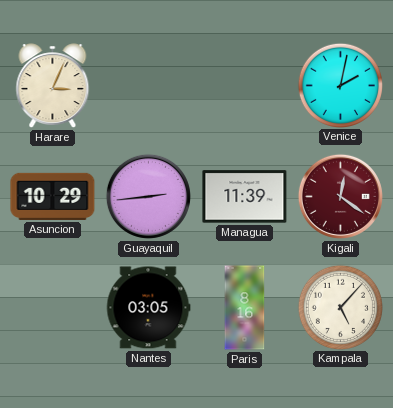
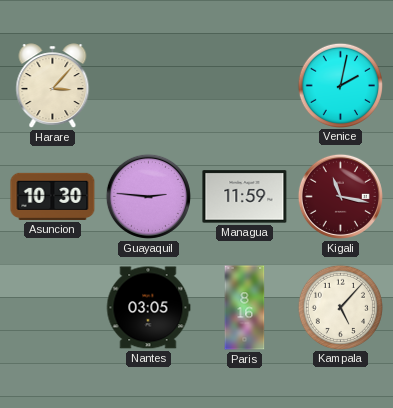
Harare: 3:04 -> 3:07 (53, 86)
Asuncion: 10:29 -> 10:30 (53, 196)
Guayaquil: 2:44 -> 2:46 (148, 196)
Managua: 11:39 -> 11:59 (245, 197)
Kigali: 12:21 -> 11:17 (340, 196)
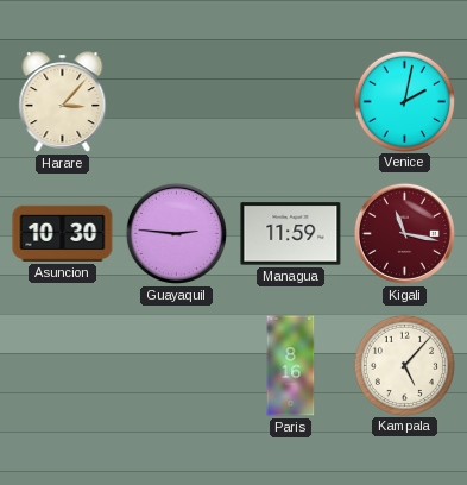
Nantes: 03:05 -> none (148, 308)
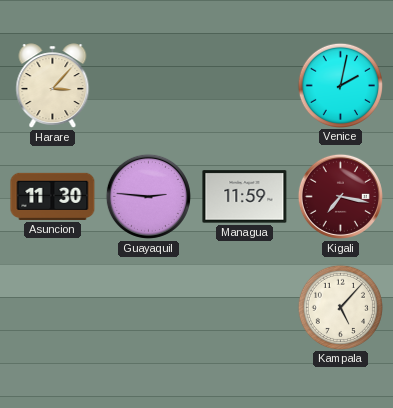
Asuncion: 10:30 -> 11:30 (53, 196)
Kigali: 11:17 -> 7:17 (340, 196)
Paris: 8:16 -> none (291, 366)
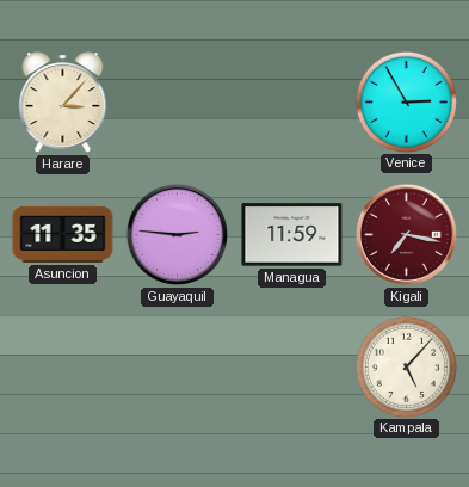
Venice: 2:02 -> 2:55 (406, 101)
Asuncion: 11:30 -> 11:35 (63, 234)
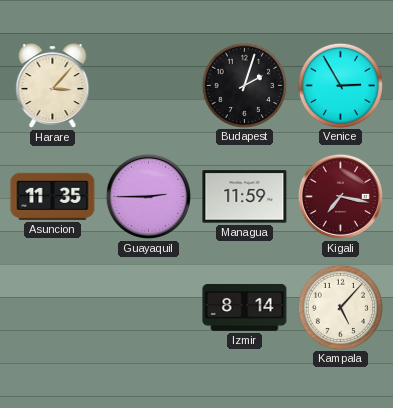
Budapest: none -> 2:03 (244, 85)
Guayaquil: 2:46 -> 2:45 (148, 196)
Izmir: none -> 8:14 (245, 307)
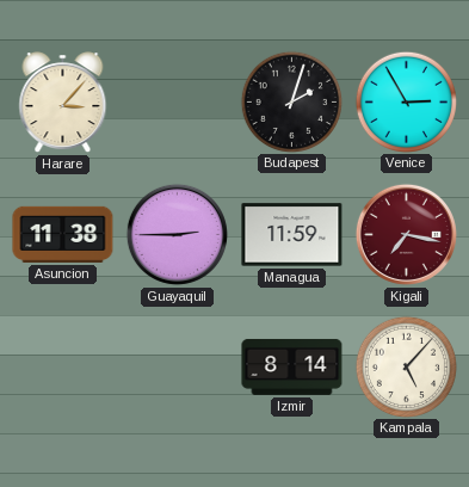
Asuncion: 11:35 -> 11:38 (63, 234)
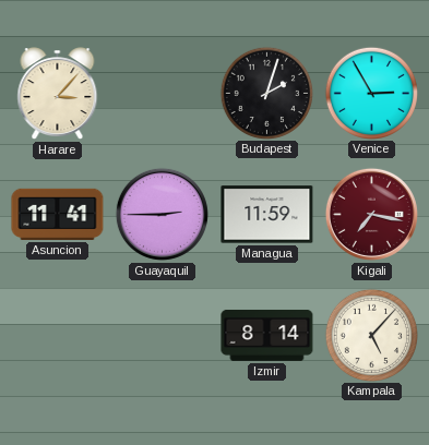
Asuncion: 11:38 -> 11:41 (58, 214)
